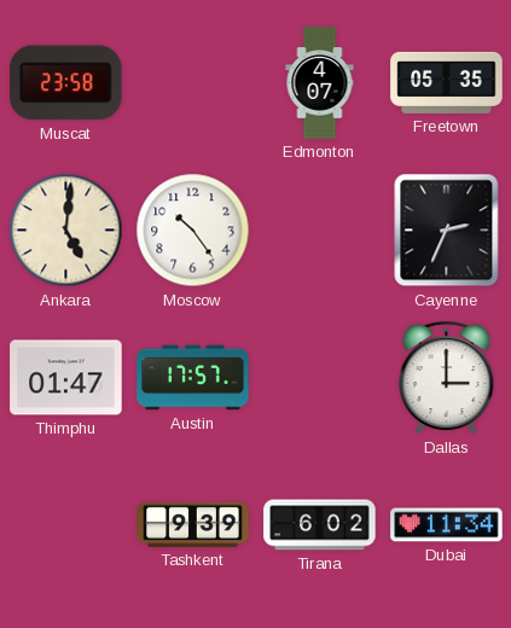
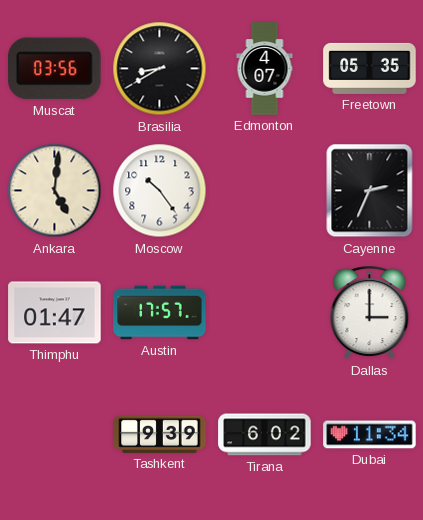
Muscat: 23:58 -> 03:56 (55, 69)
Brasilia: none -> 8:40 (160, 69)
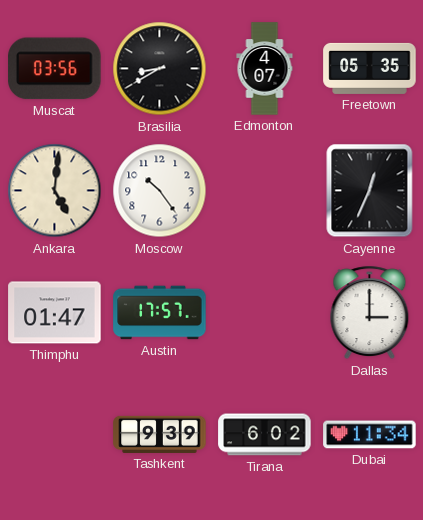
Cayenne: 2:34 -> 12:34 (370, 191)
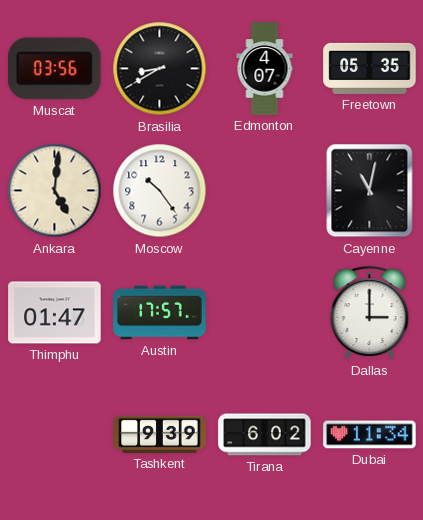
Cayenne: 12:34 -> 11:02 (370, 191)
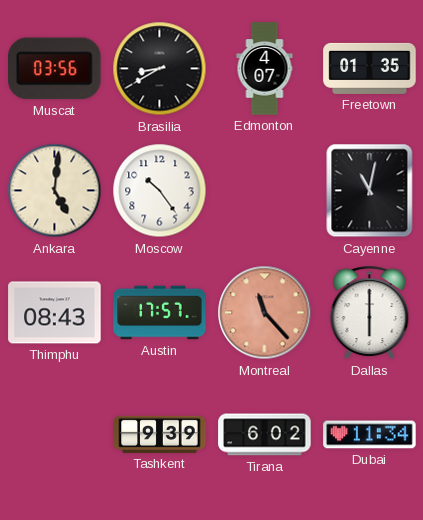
Freetown: 05:35 -> 01:35 (370, 68)
Thimphu: 01:47 -> 08:43 (55, 313)
Montreal: none -> 11:23 (265, 313)
Dallas: 3:00 -> 6:00 (370, 313)
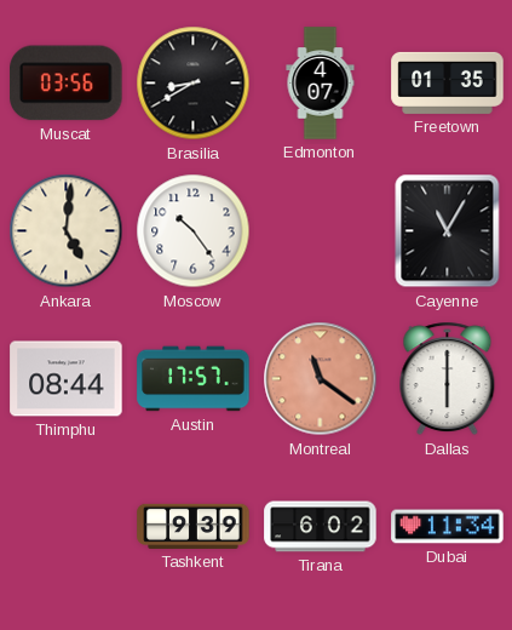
Cayenne: 11:02 -> 11:05 (448, 231)
Thimphu: 08:43 -> 08:44 (67, 379)
Montreal: 11:23 -> 11:21 (321, 379)
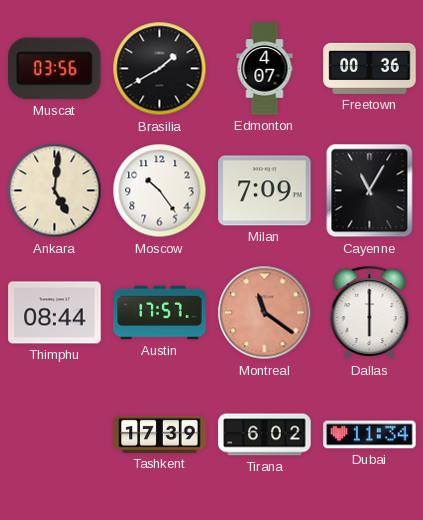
Brasilia: 8:40 -> 1:40 (160, 69)
Freetown: 01:35 -> 00:36 (370, 68)
Milan: none -> 7:09 (265, 191)
Tashkent: 9:39 -> 17:39 (160, 434)
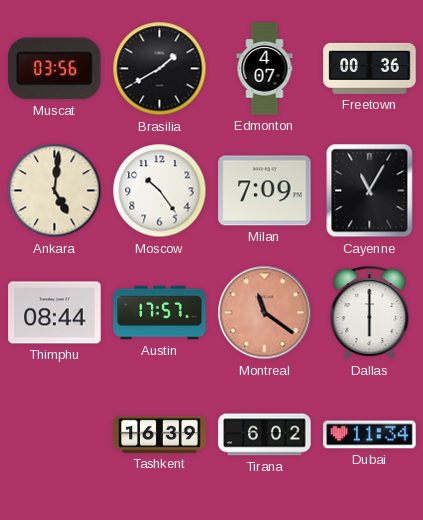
Tashkent: 17:39 -> 16:39 (160, 434)
